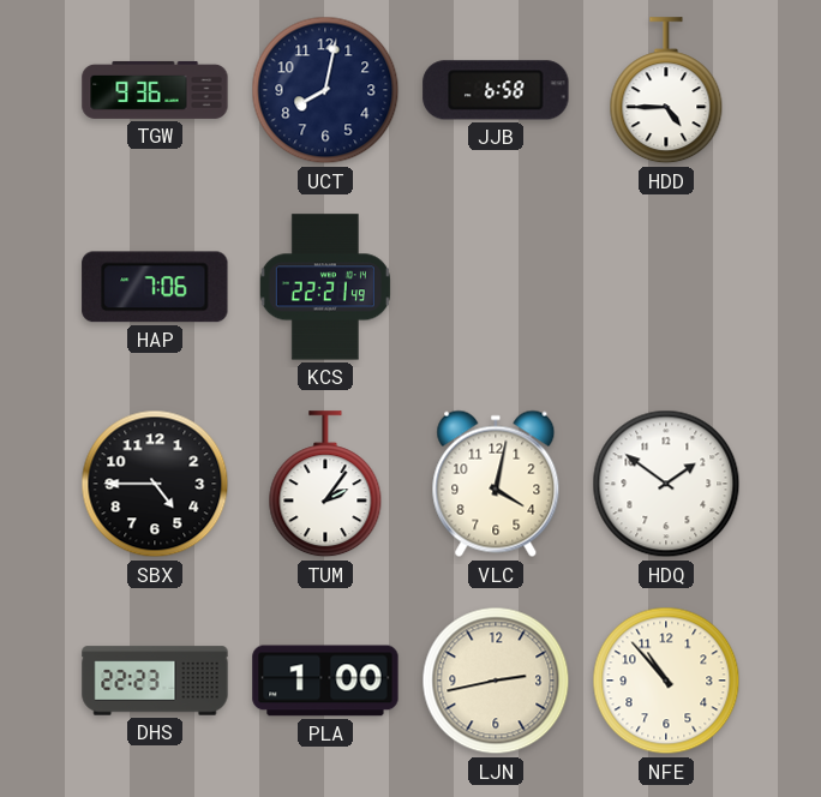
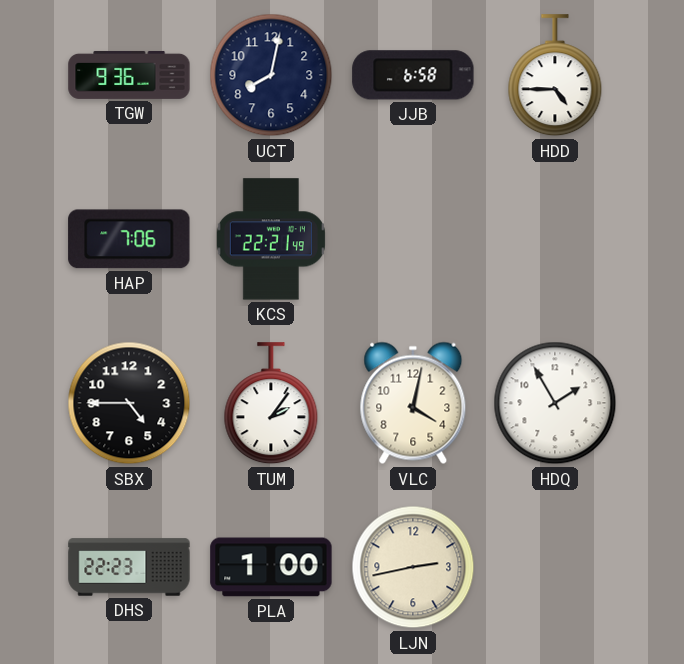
HDQ: 1:51 -> 1:55 (555, 403)
NFE: 10:53 -> none (666, 681)
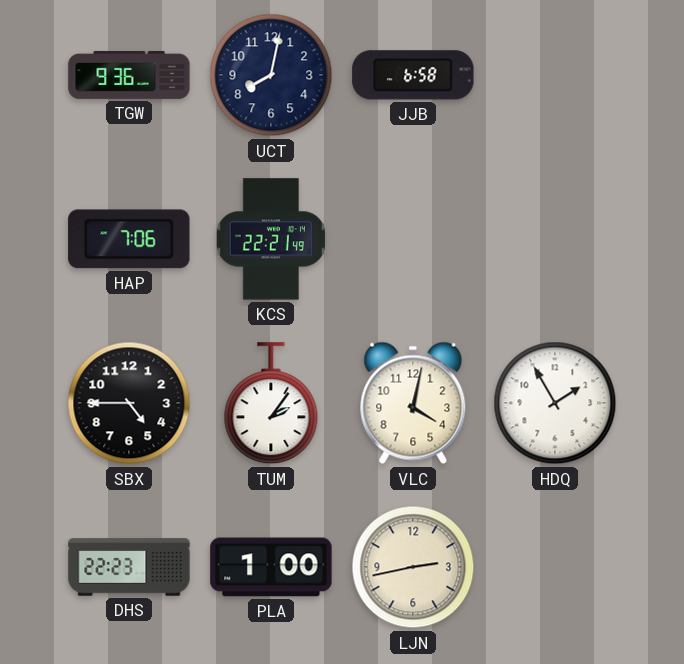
HDD: 4:45 -> none (555, 76)
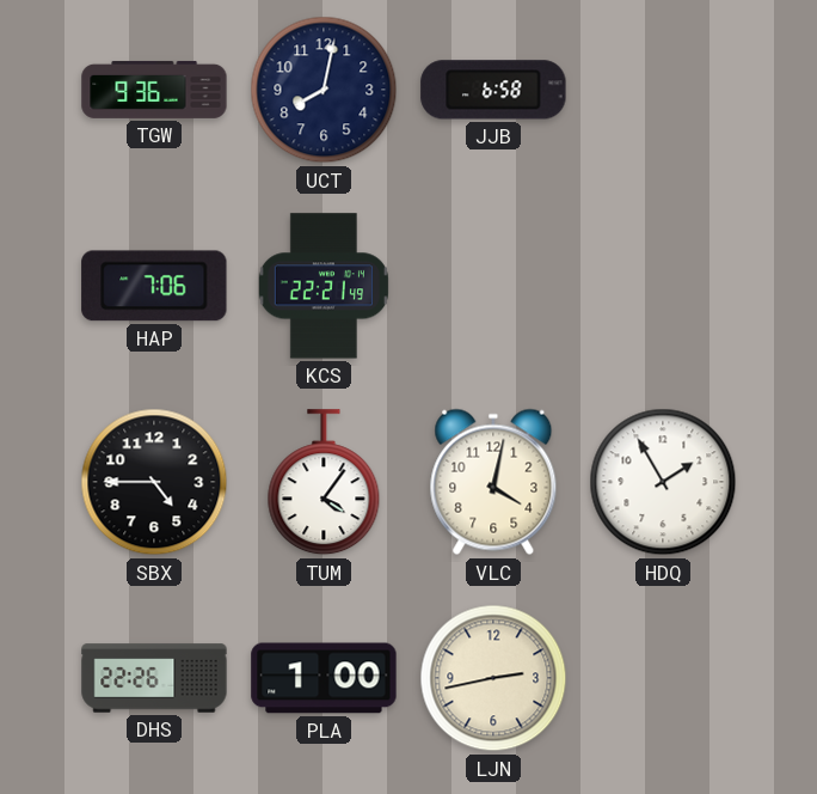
TUM: 2:06 -> 4:06 (324, 483)
DHS: 22:23 -> 22:26 (154, 678)
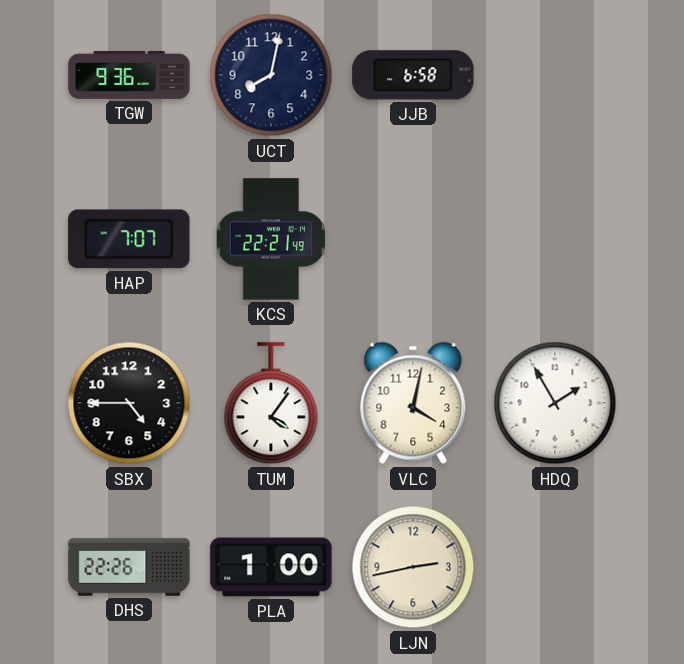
HAP: 7:06 -> 7:07 (129, 239)
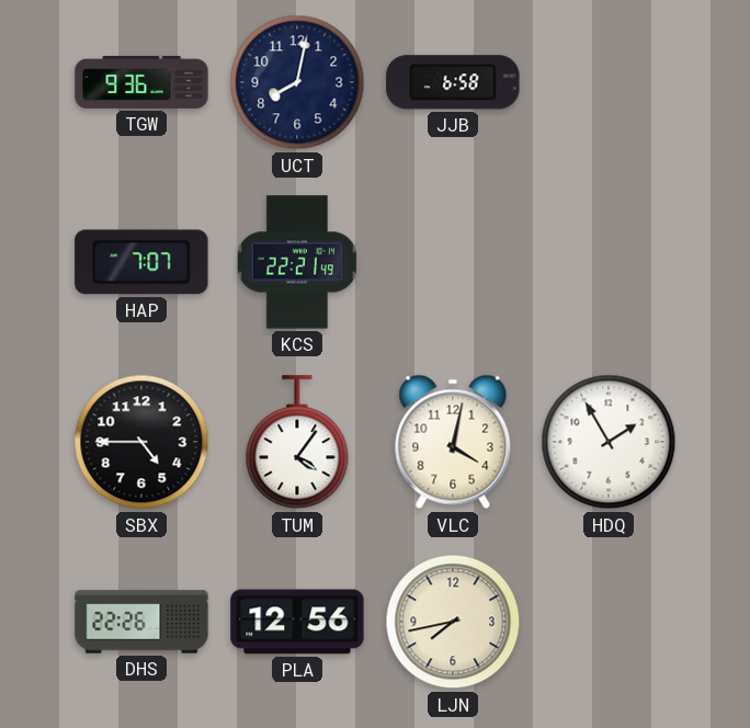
PLA: 1:00 -> 12:56 (297, 622)
LJN: 2:43 -> 7:43 (453, 622)
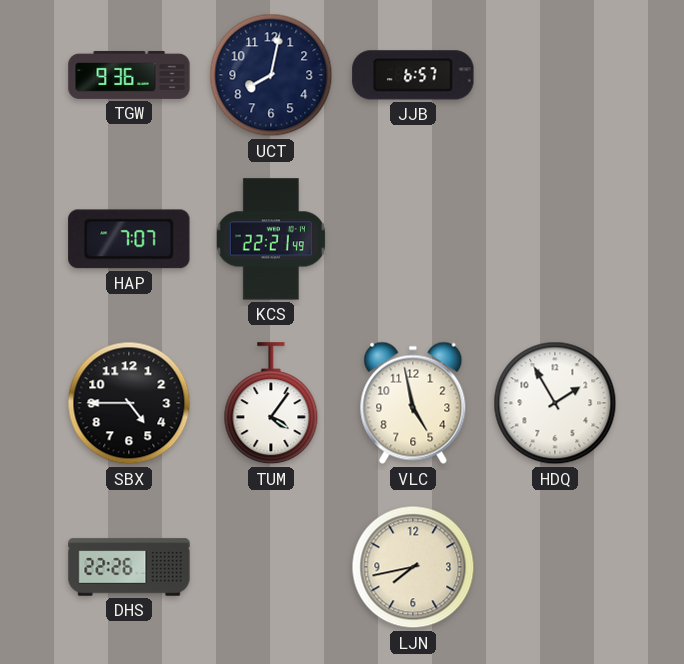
JJB: 6:58 -> 6:57 (413, 75)
VLC: 4:02 -> 4:58 (413, 403)
PLA: 12:56 -> none (297, 622)
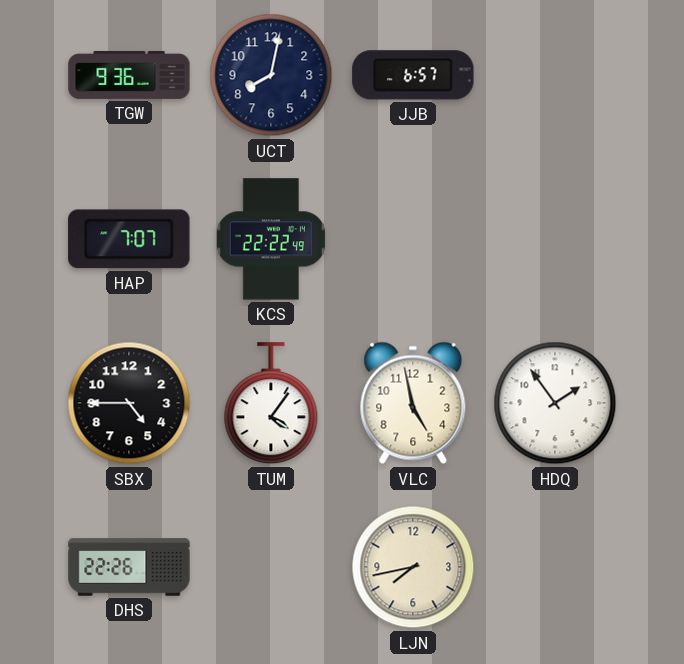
KCS: 22:21 -> 22:22 (271, 239)
HDQ: 1:55 -> 1:54 (555, 403)
